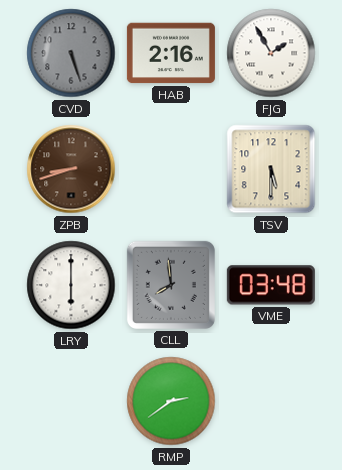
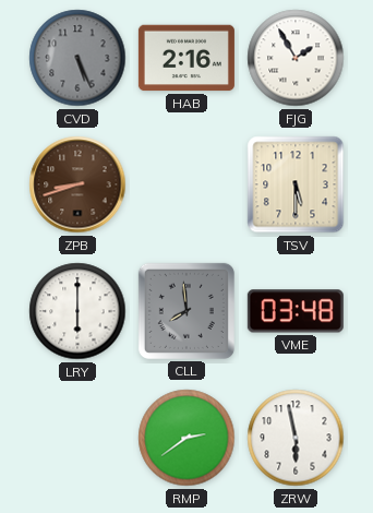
CVD: 5:27 -> 5:26 (77, 58)
ZRW: none -> 5:58 (296, 438)
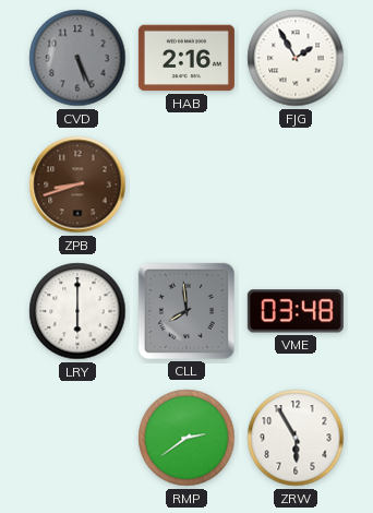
TSV: 5:30 -> none (296, 184)
ZRW: 5:58 -> 5:55 (296, 438)
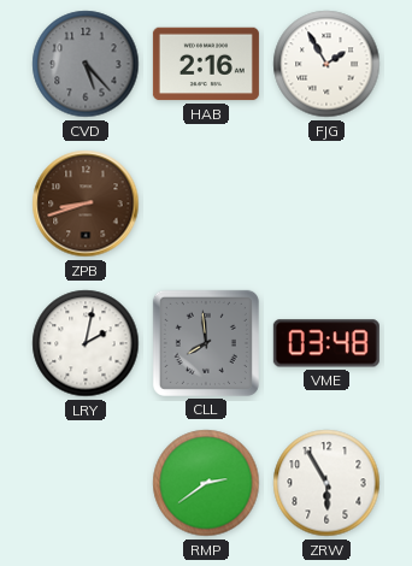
CVD: 5:26 -> 5:23 (86, 64)
LRY: 6:00 -> 2:02 (86, 343)
